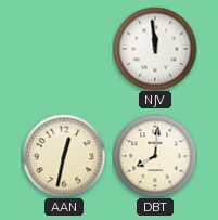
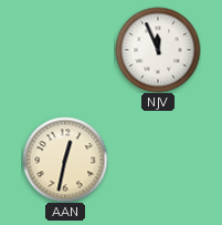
NJV: 11:59 -> 11:56 (158, 50)
DBT: 8:01 -> none (155, 156)
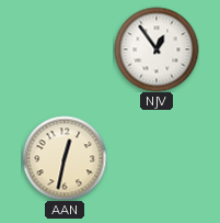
NJV: 11:56 -> 12:54 (157, 49)
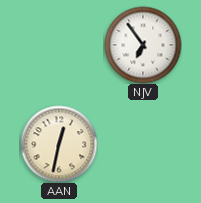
NJV: 12:54 -> 6:54 (143, 45)
